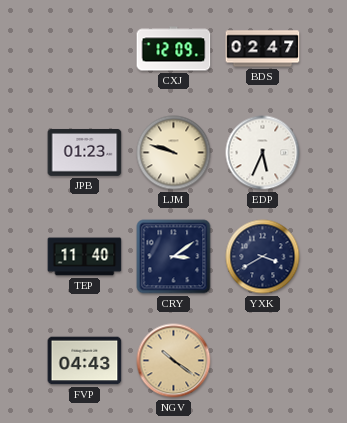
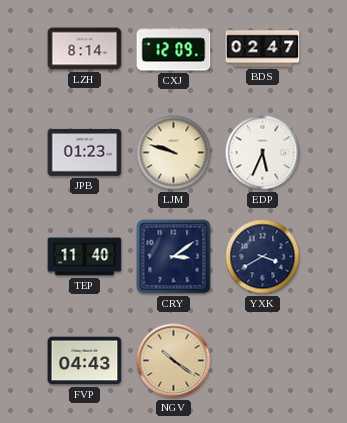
LZH: none -> 8:14 (85, 49)
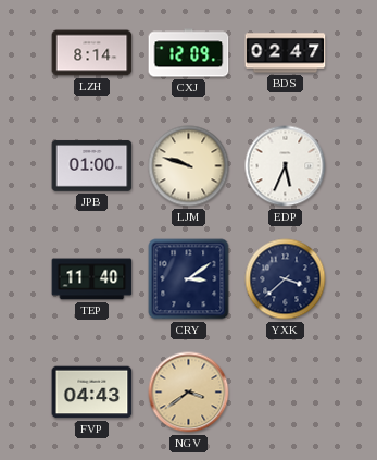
JPB: 01:23 -> 01:00 (92, 165)
YXK: 3:40 -> 3:38 (286, 279)
NGV: 10:21 -> 3:39 (189, 393)
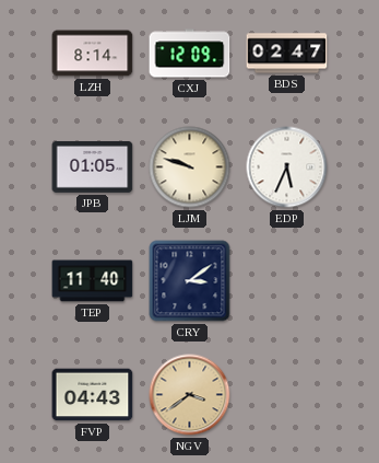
JPB: 01:00 -> 01:05 (93, 166)
YXK: 3:38 -> none (286, 279)
